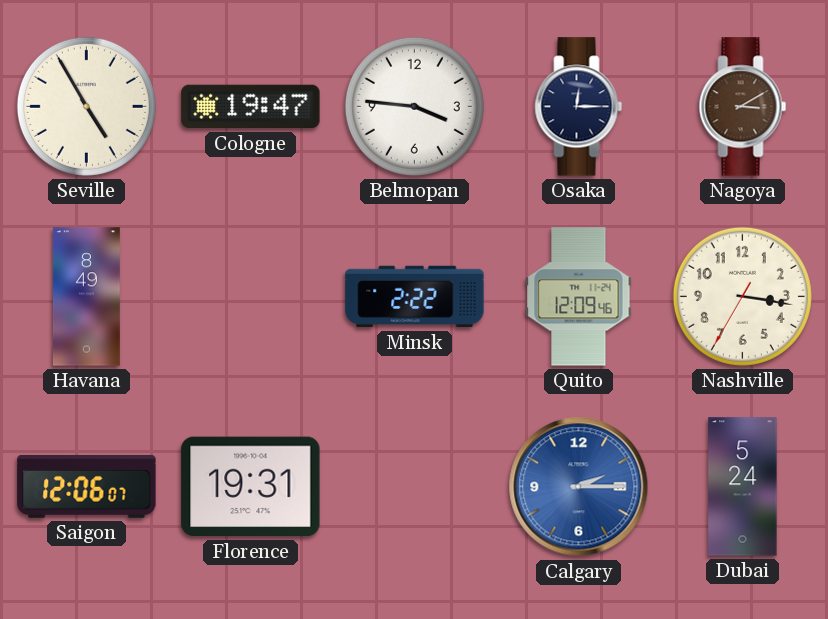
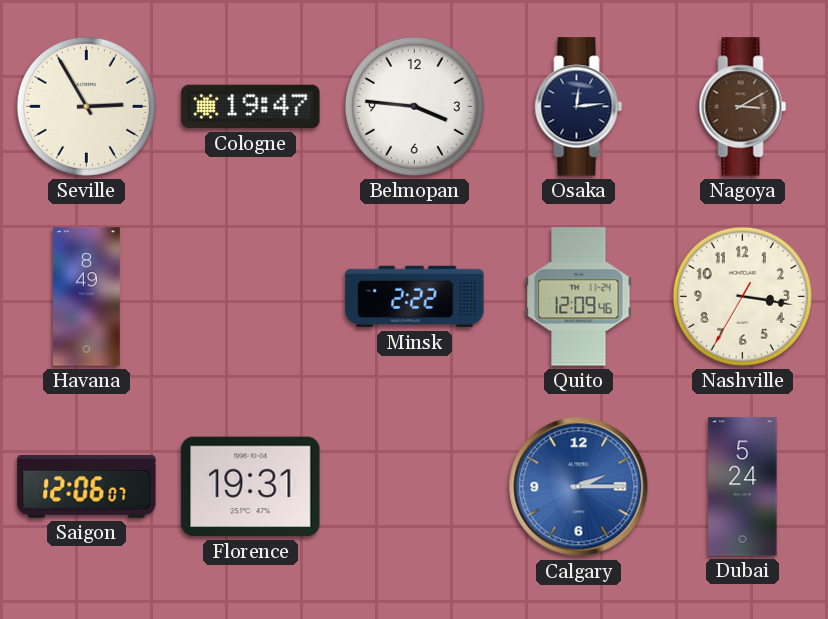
Seville: 4:55 -> 2:55 (86, 106)
Osaka: 12:15 -> 12:14 (579, 107)
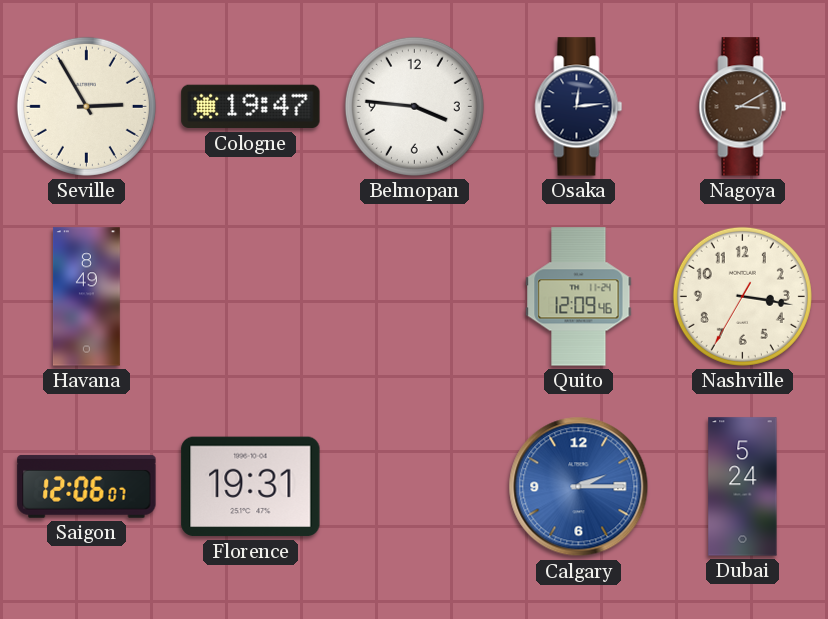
Minsk: 2:22 -> none (415, 297)
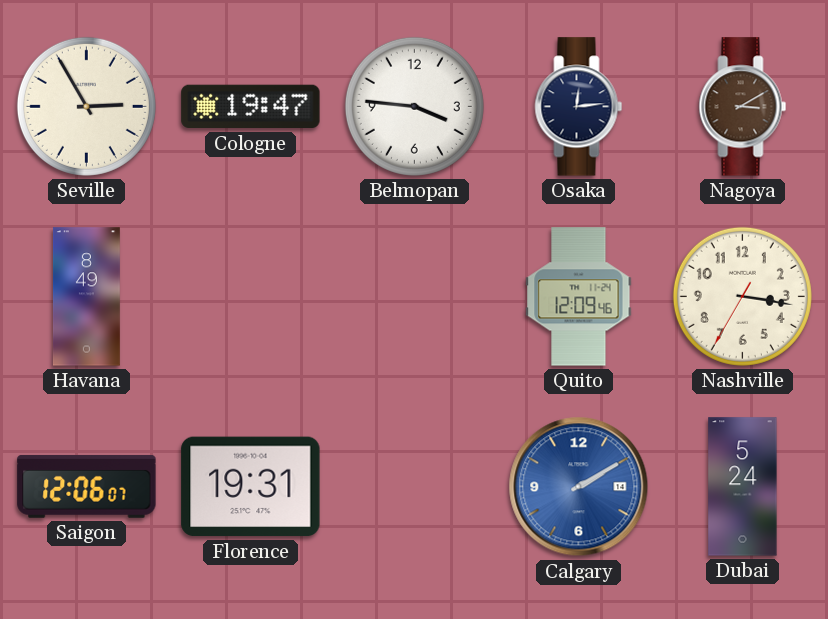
Calgary: 2:15 -> 2:10 (579, 487)
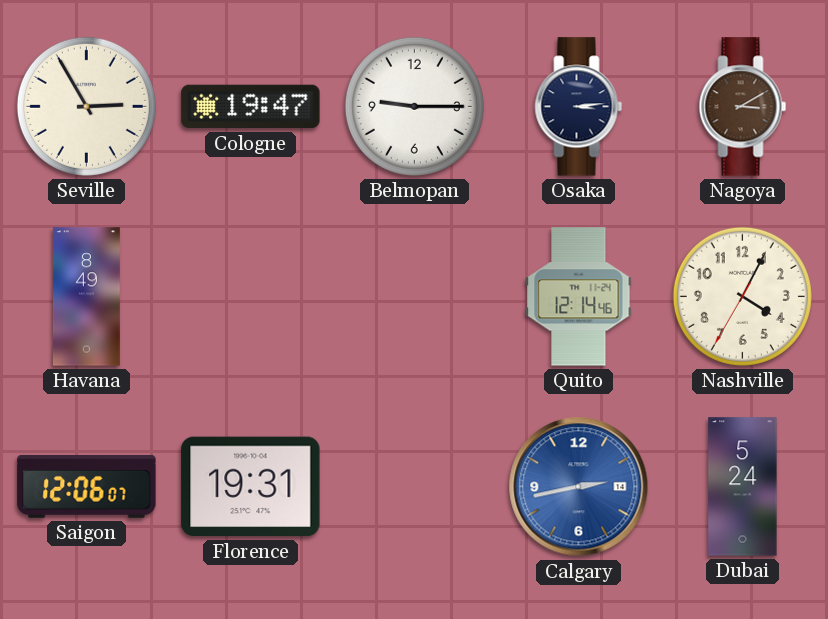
Belmopan: 3:46 -> 9:15 (414, 106)
Osaka: 12:14 -> 3:14 (579, 107)
Quito: 12:09 -> 12:14 (579, 297)
Nashville: 3:16 -> 4:04 (742, 296)
Calgary: 2:10 -> 2:43 (579, 487)
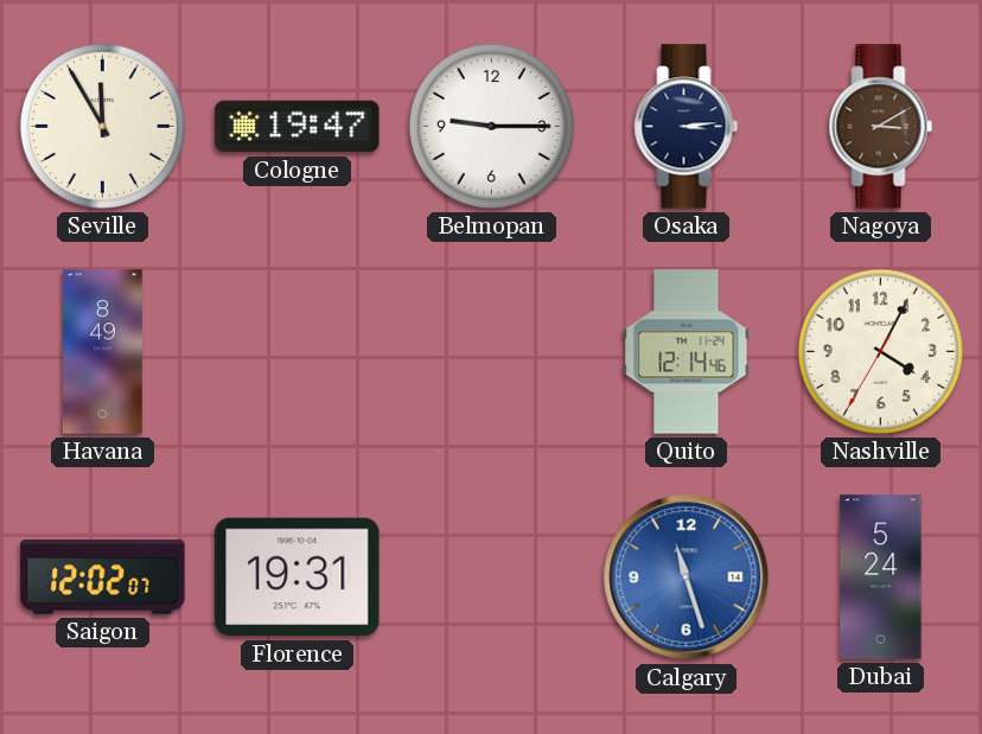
Seville: 2:55 -> 11:55 (102, 126)
Saigon: 12:06 -> 12:02 (103, 577)
Calgary: 2:43 -> 11:27 (687, 577)
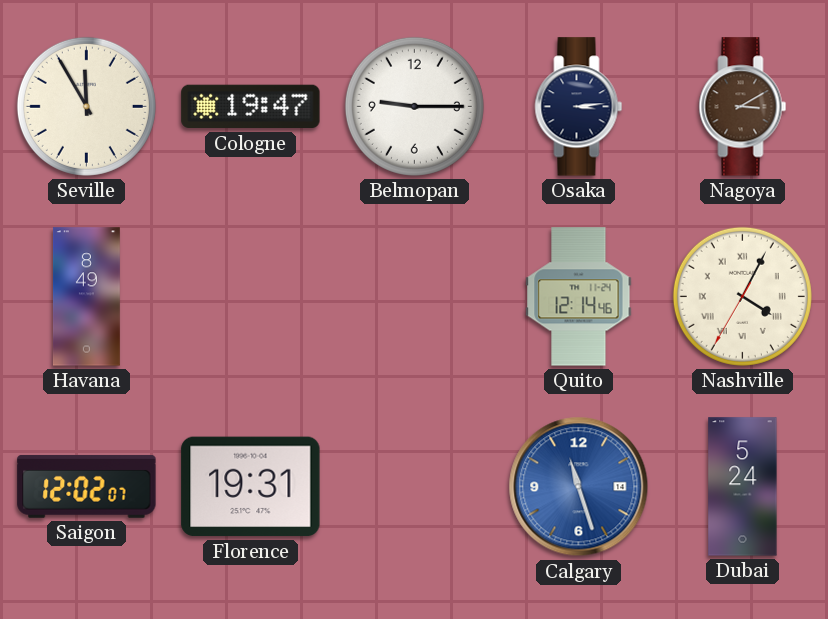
Nashville numerals: Arabic -> Roman (742, 296)
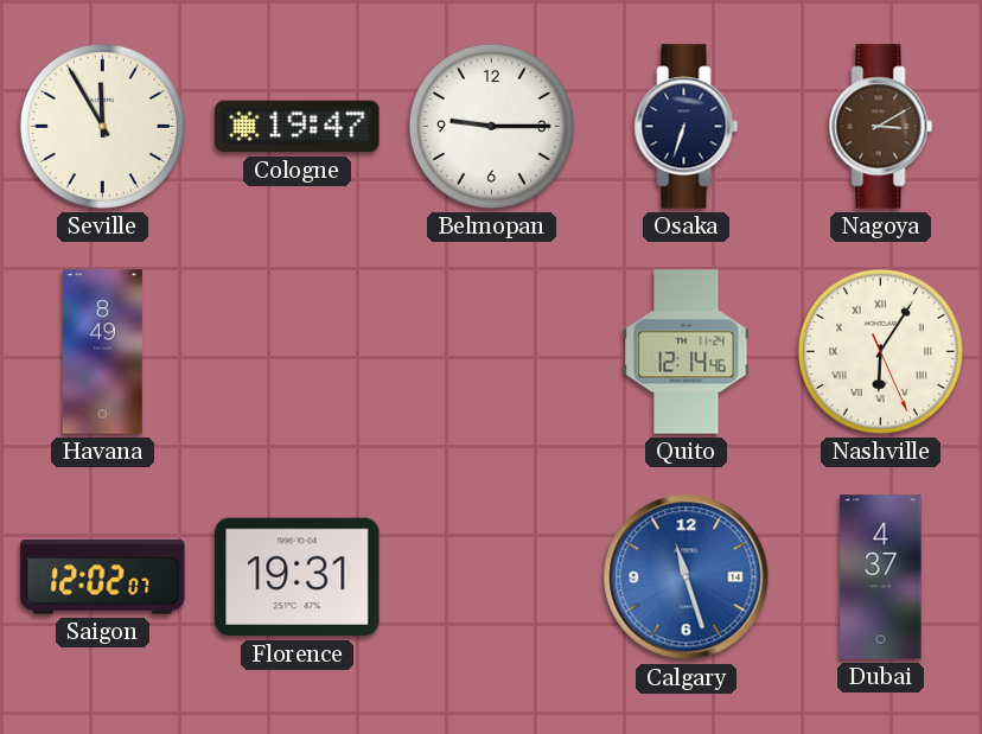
Osaka: 3:14 -> 6:33 (687, 127)
Nashville: 4:04 -> 6:05 (880, 351)
Dubai: 5:24 -> 4:37 (881, 577)
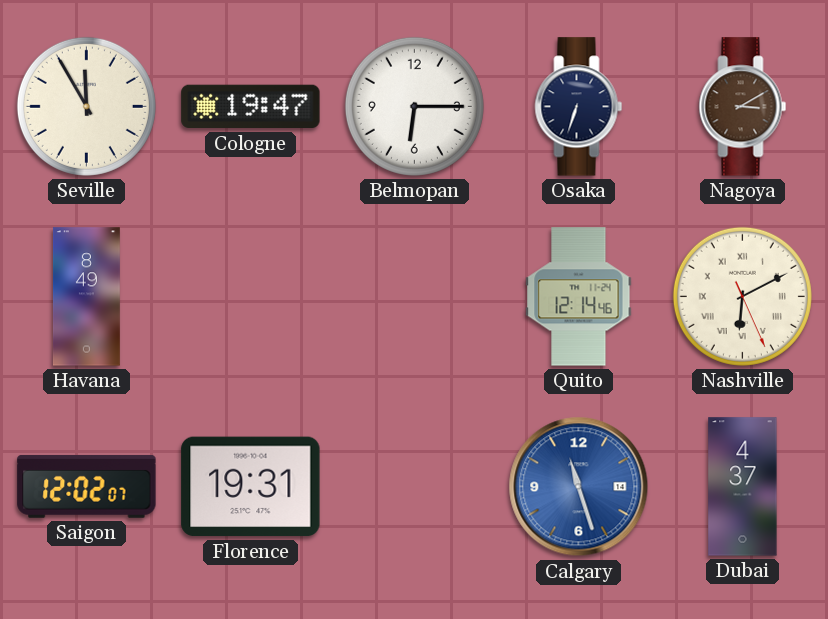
Belmopan: 9:15 -> 6:15 (414, 106)
Nashville: 6:05 -> 6:10 (742, 296)
